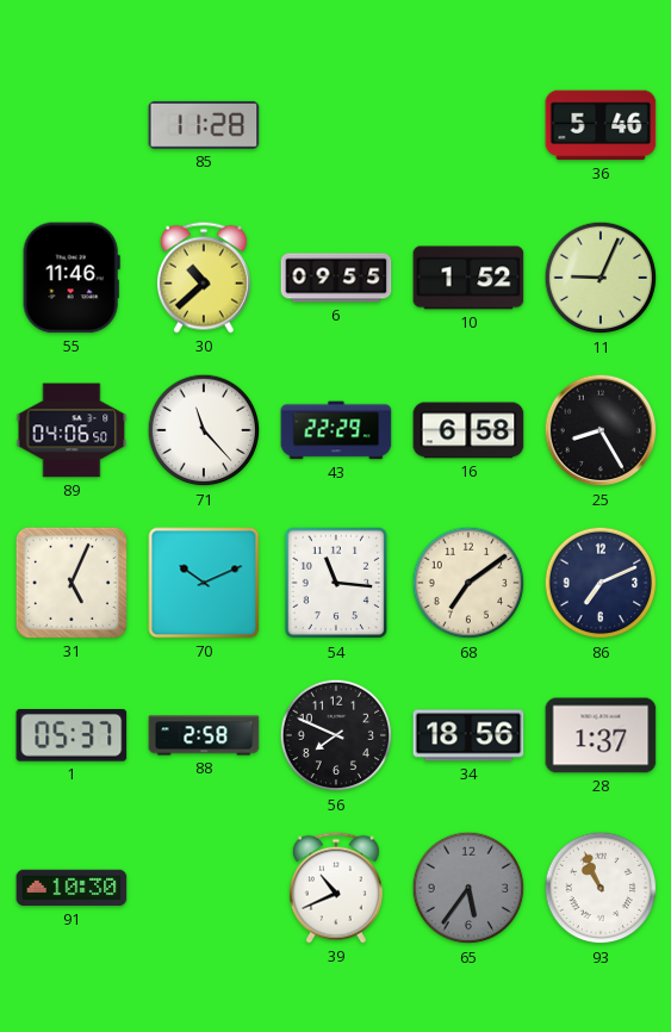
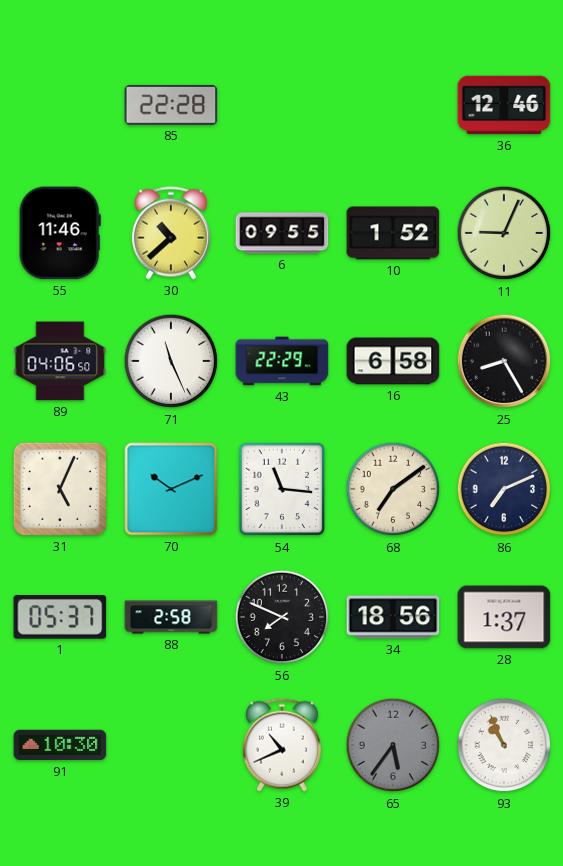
85: 11:28 -> 22:28 (171, 105)
36: 5:46 -> 12:46 (504, 105)
71: 11:23 -> 11:26 (171, 361)
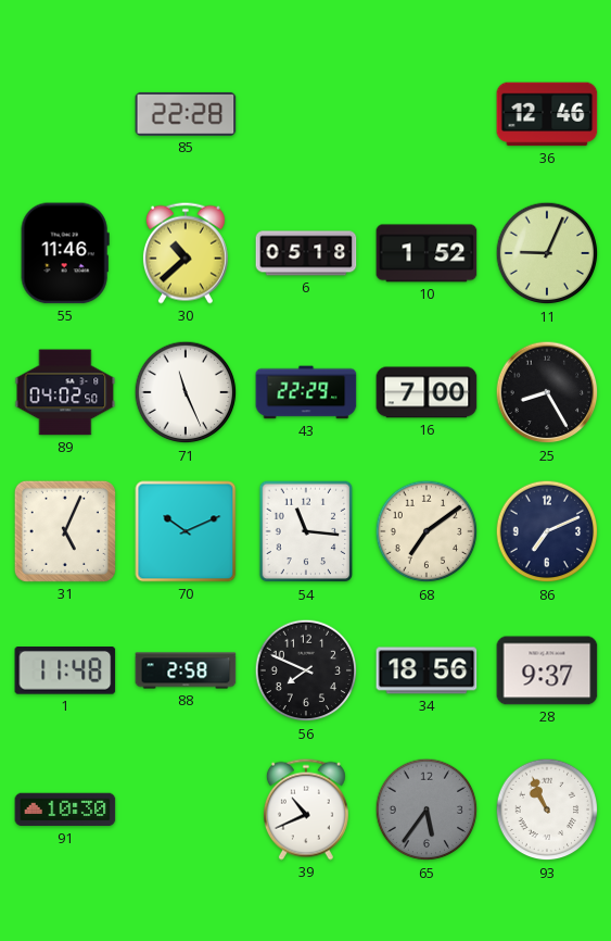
6: 09:55 -> 05:18 (306, 253)
89: 04:06 -> 04:02 (65, 392)
16: 6:58 -> 7:00 (427, 392)
1: 05:37 -> 11:48 (65, 672)
28: 1:37 -> 9:37 (547, 670)
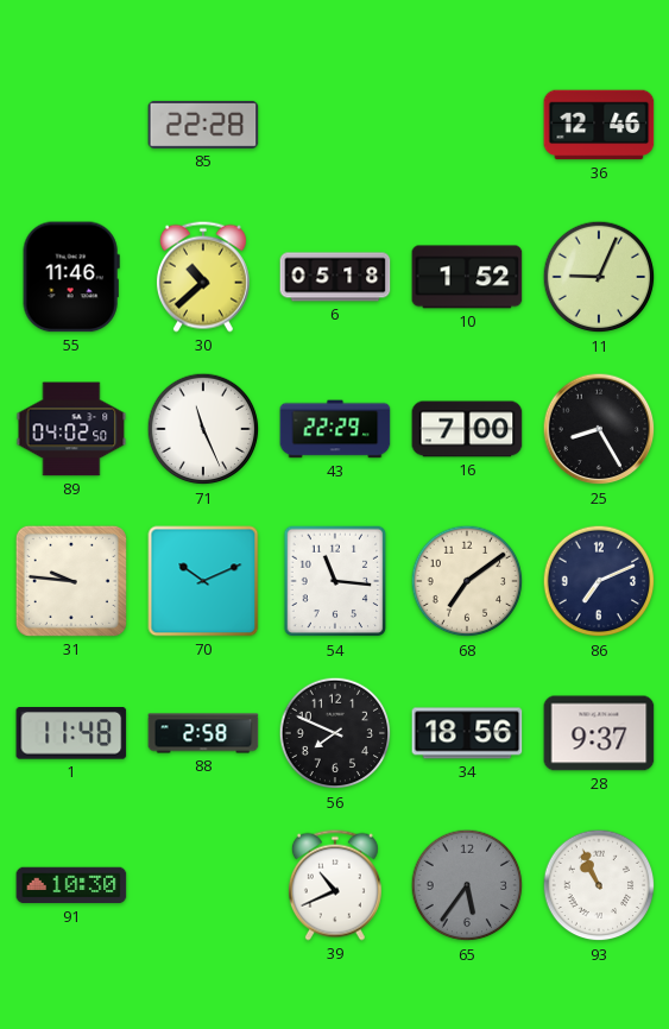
31: 5:04 -> 9:46 (71, 581)
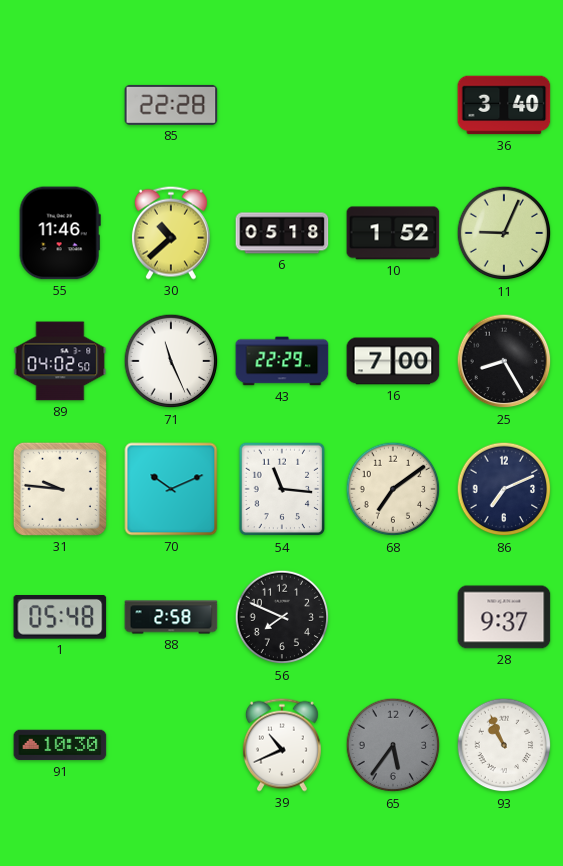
36: 12:46 -> 3:40 (504, 105)
1: 11:48 -> 05:48 (60, 618)
34: 18:56 -> none (467, 733)
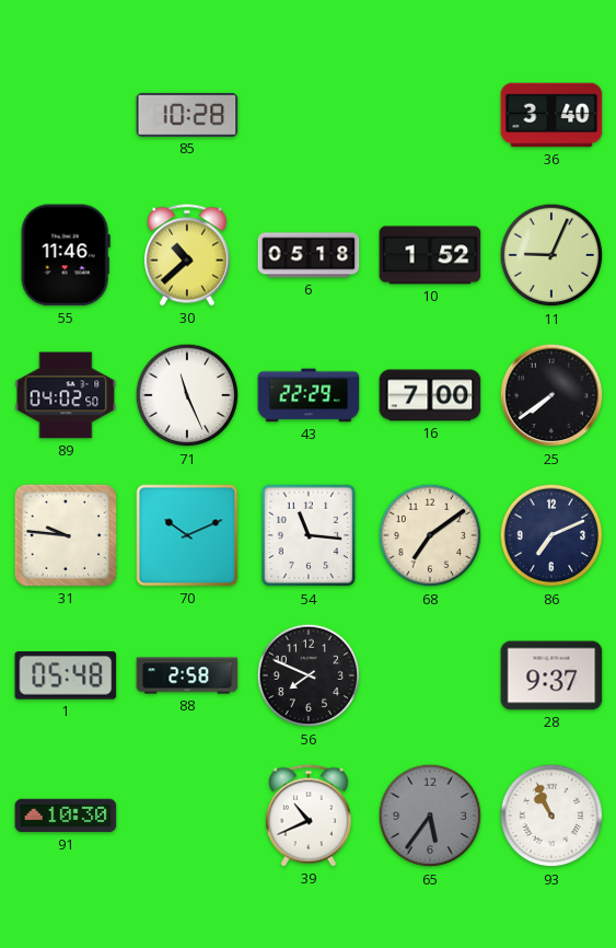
85: 22:28 -> 10:28 (187, 115)
25: 8:25 -> 7:39 (551, 395)
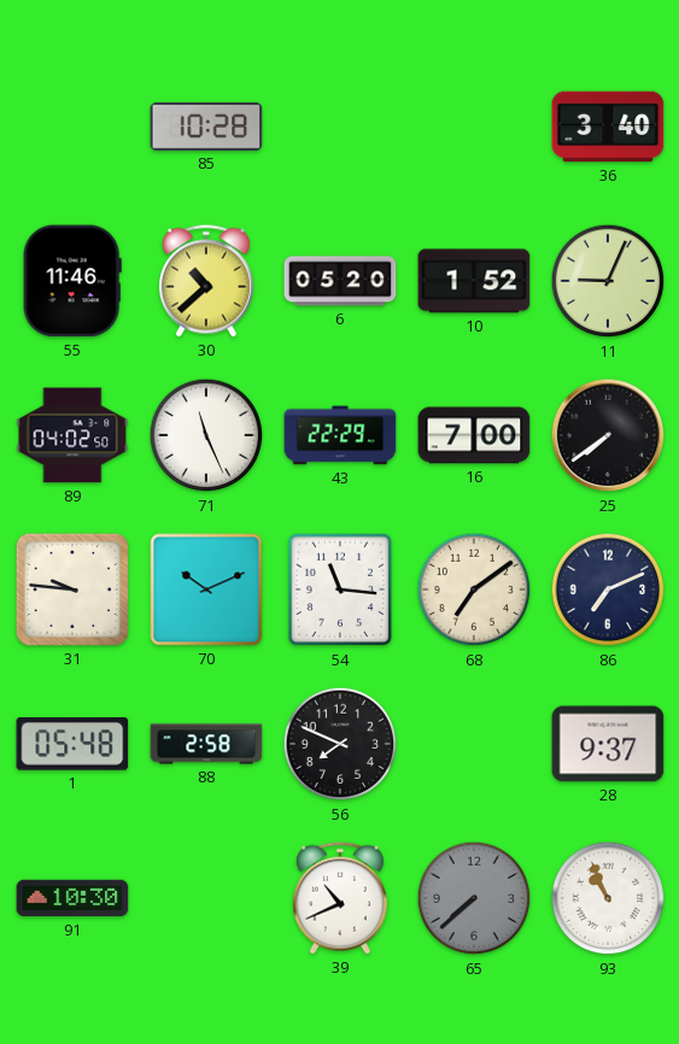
6: 05:18 -> 05:20 (340, 281)
65: 5:36 -> 7:38 (474, 898)
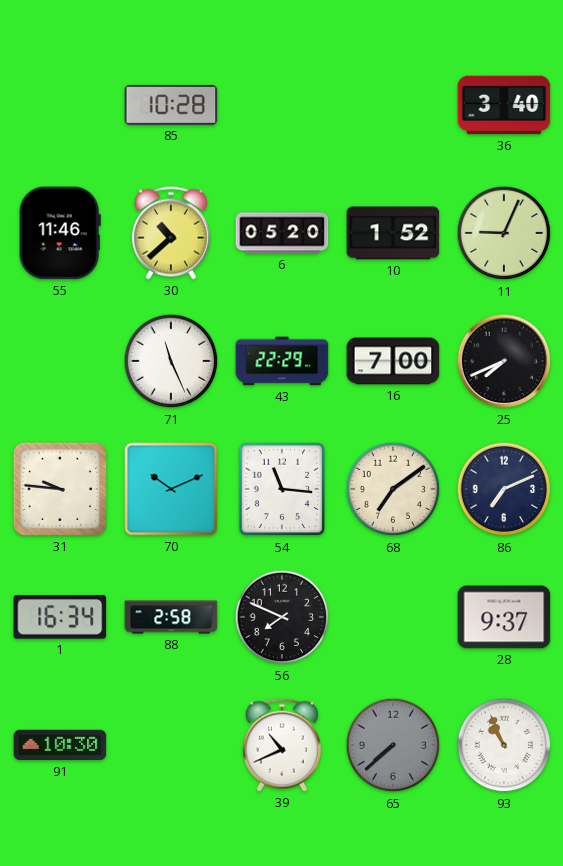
89: 04:02 -> none (72, 435)
25: 7:39 -> 7:41 (504, 361)
1: 05:48 -> 16:34 (60, 618)
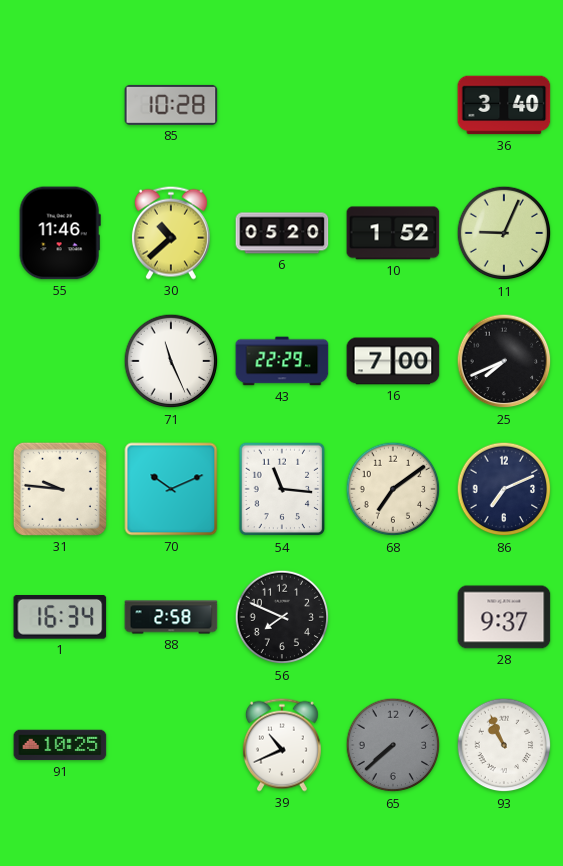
91: 10:30 -> 10:25 (60, 745)
